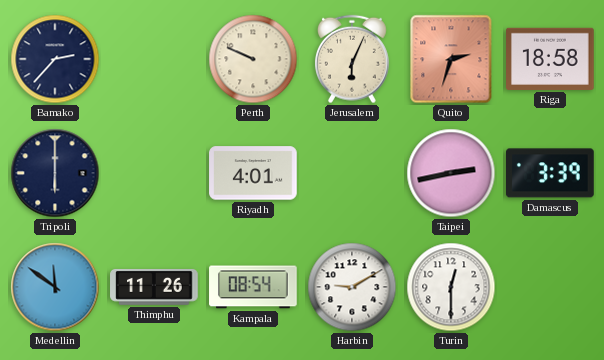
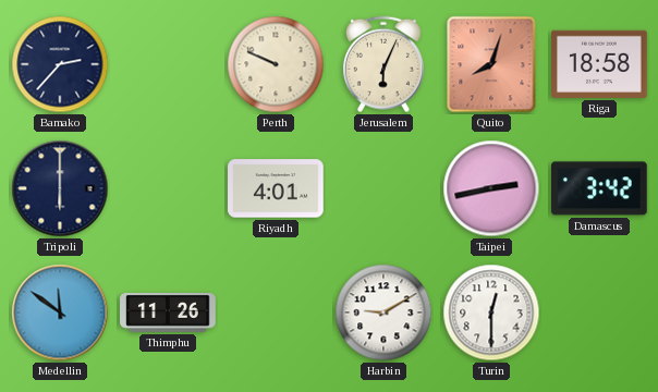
Quito: 2:33 -> 8:03 (491, 64)
Damascus: 3:39 -> 3:42 (600, 188)
Kampala: 08:54 -> none (253, 287)
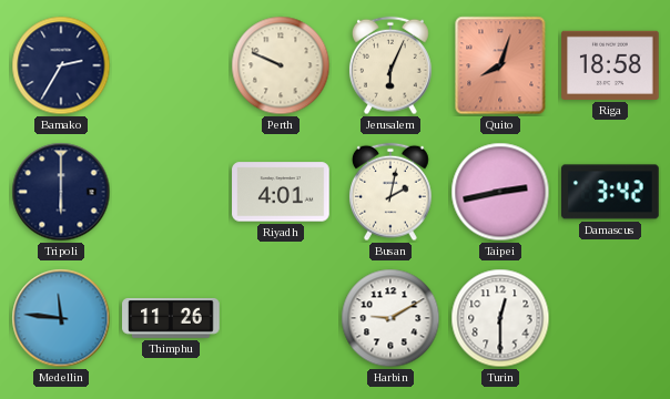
Bamako: 2:37 -> 2:35 (61, 65)
Busan: none -> 2:02 (390, 192)
Medellin: 11:51 -> 11:46 (61, 318)
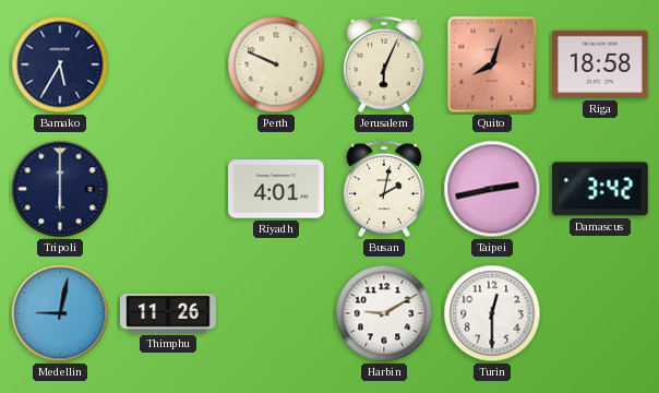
Bamako: 2:35 -> 5:35 (60, 64)
Medellin: 11:46 -> 9:02 (60, 313)
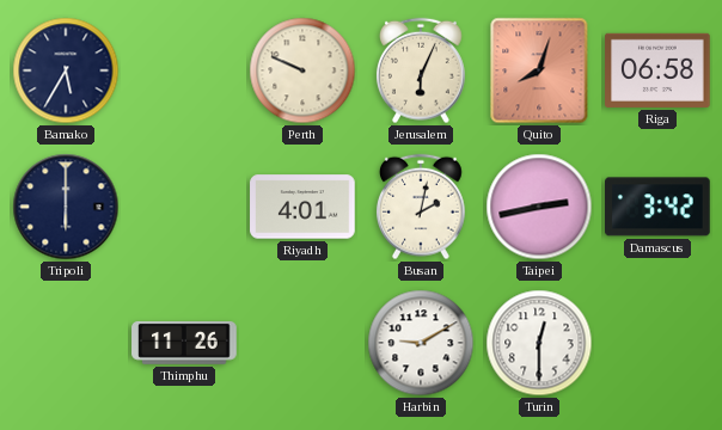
Riga: 18:58 -> 06:58 (657, 70)
Medellin: 9:02 -> none (60, 313)
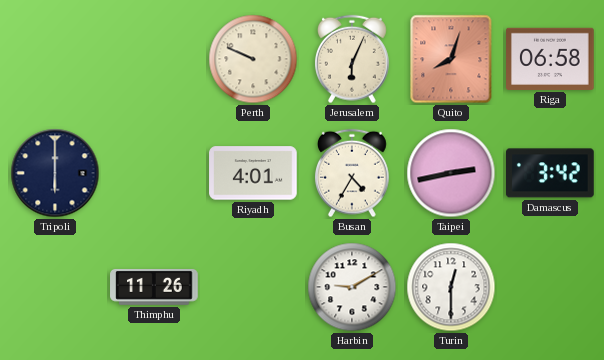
Bamako: 5:35 -> none (66, 70)
Busan: 2:02 -> 4:35 (352, 173)
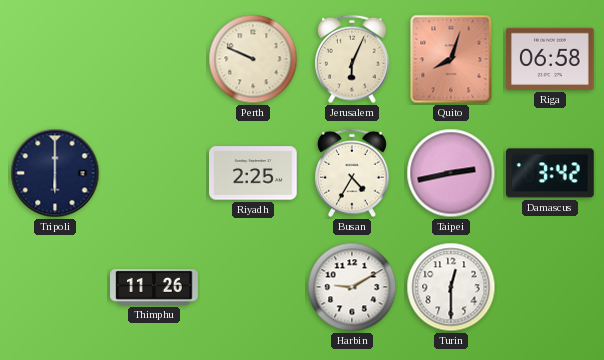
Riyadh: 4:01 -> 2:25 (253, 173)
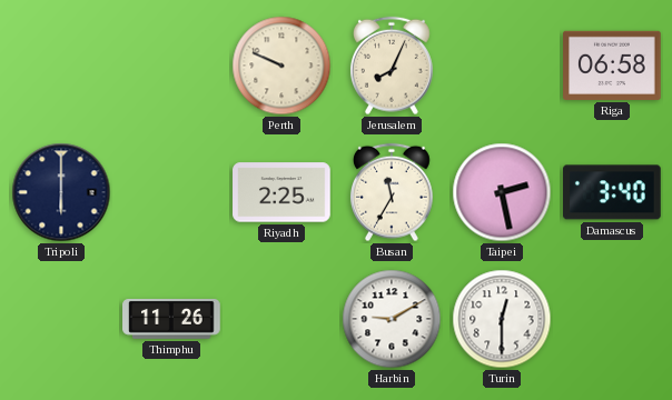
Jerusalem: 6:04 -> 8:04 (392, 66)
Quito: 8:03 -> none (451, 59)
Busan: 4:35 -> 11:35 (392, 192)
Taipei: 2:43 -> 2:28 (502, 192)
Damascus: 3:42 -> 3:40 (613, 192)
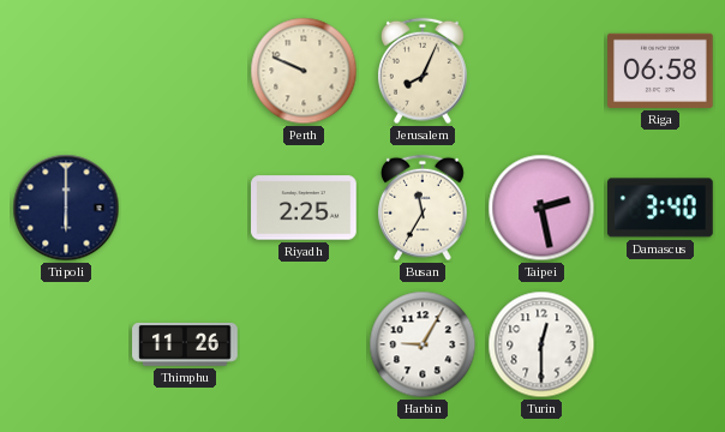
Harbin: 9:10 -> 9:05 (423, 344)
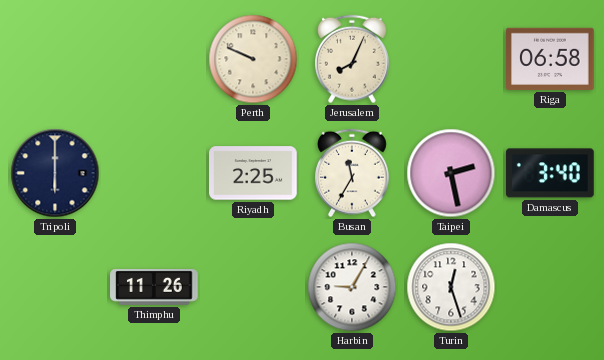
Turin: 12:30 -> 12:27 (451, 287)
